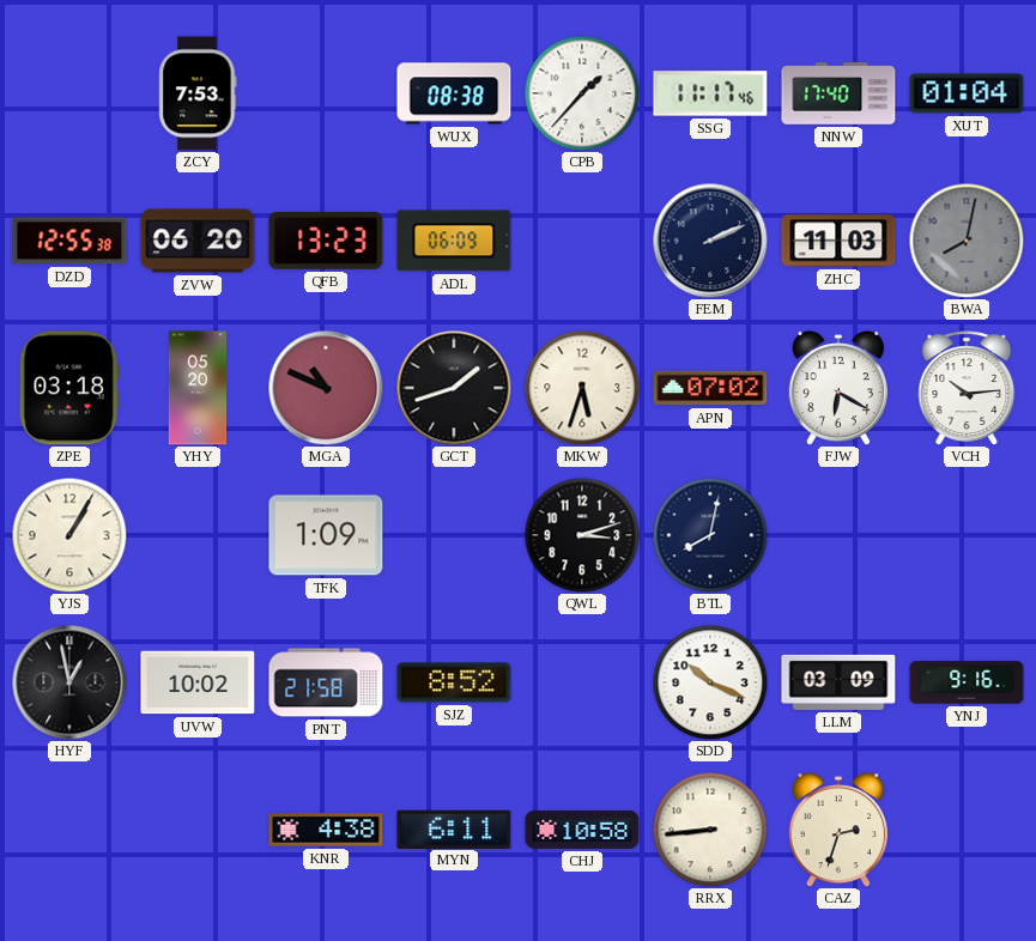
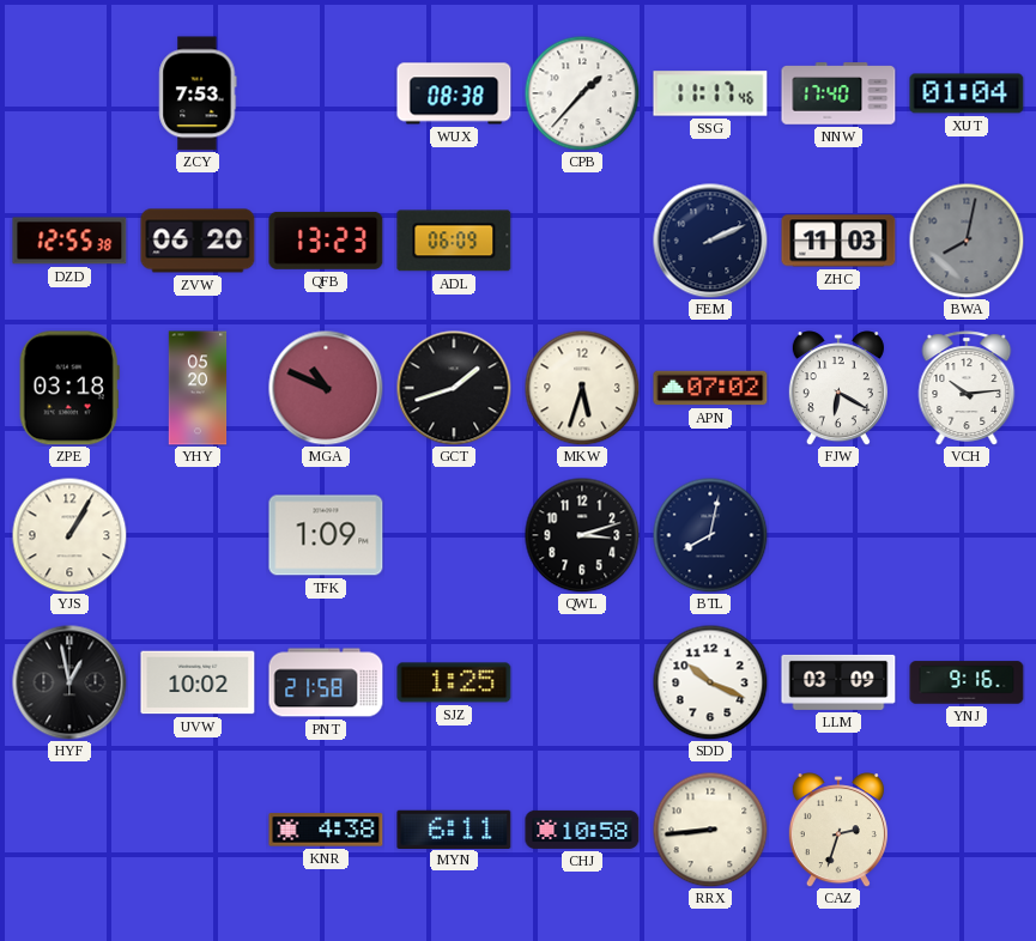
SJZ: 8:52 -> 1:25 (454, 682)
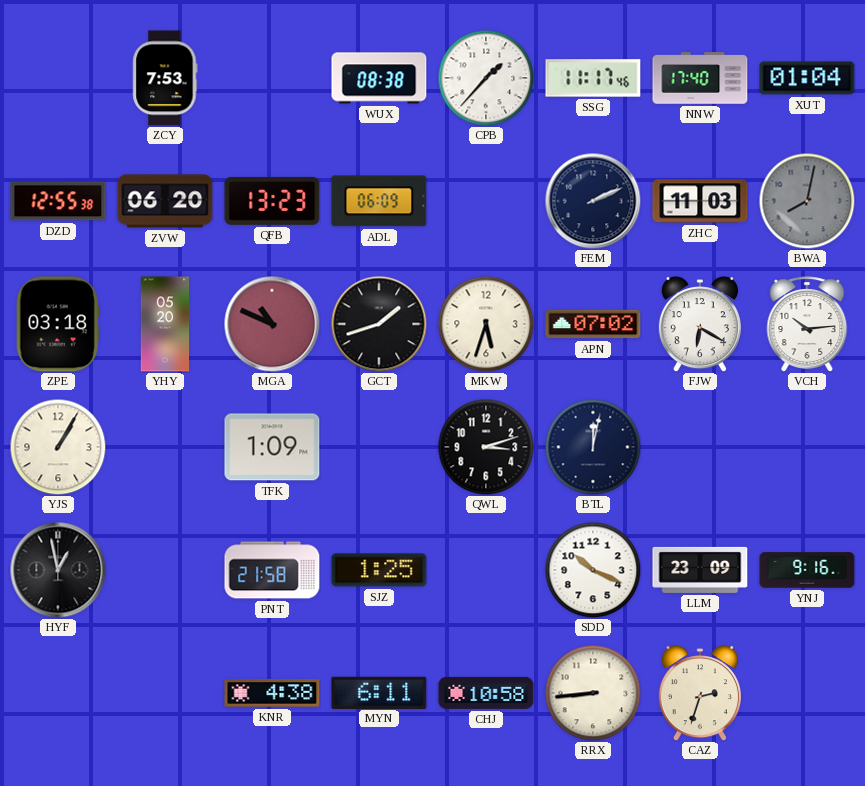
BTL: 8:02 -> 12:02 (593, 447)
UVW: 10:02 -> none (198, 682)
LLM: 03:09 -> 23:09 (700, 570)
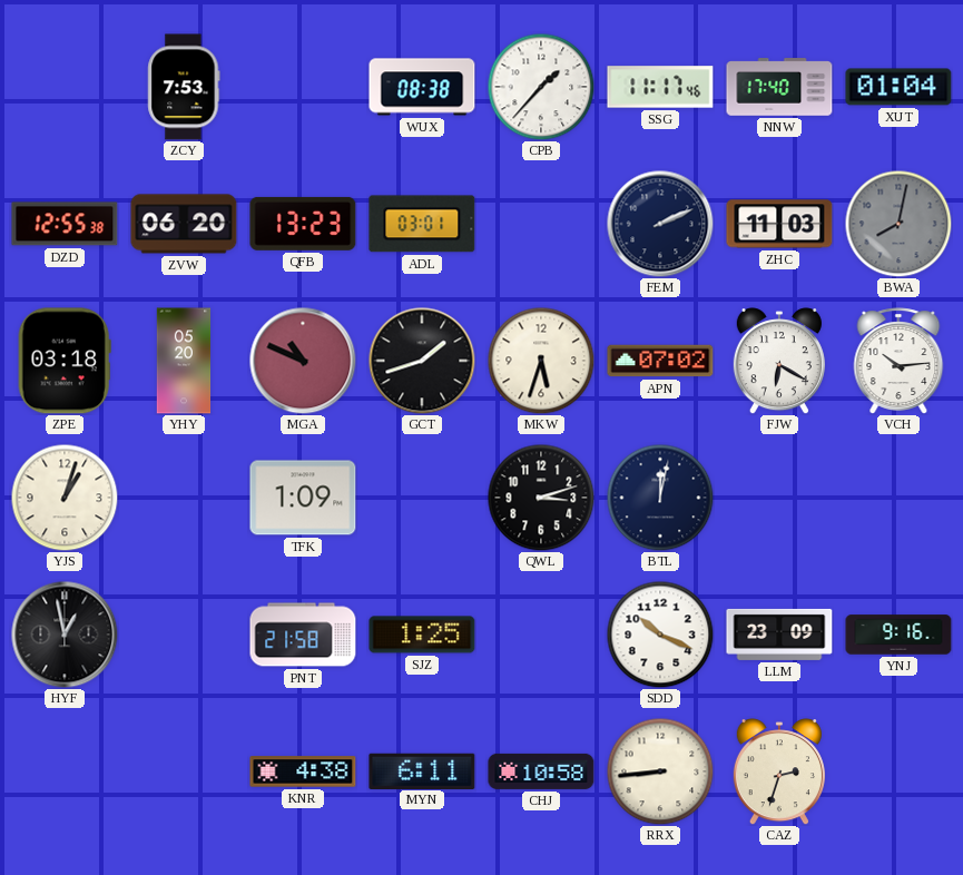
ADL: 06:09 -> 03:01 (422, 224)
YJS: 1:05 -> 1:03 (65, 498)
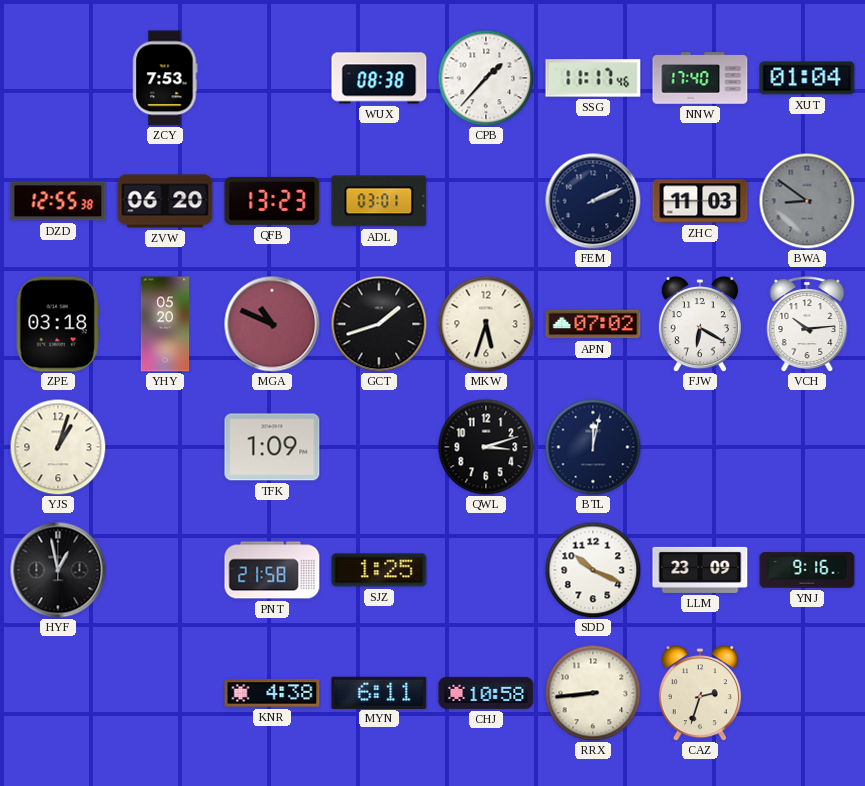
BWA: 8:02 -> 8:51 (807, 201)
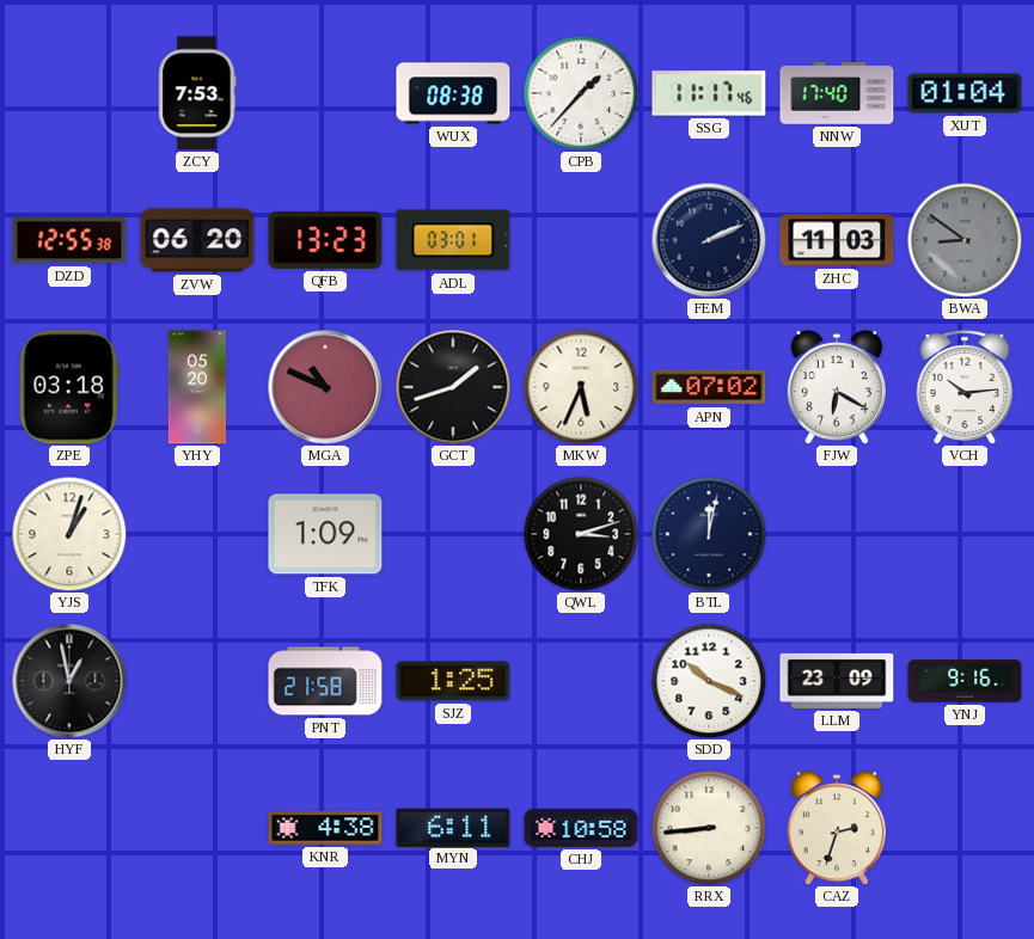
MKW: 5:33 -> 5:34 (581, 387)
